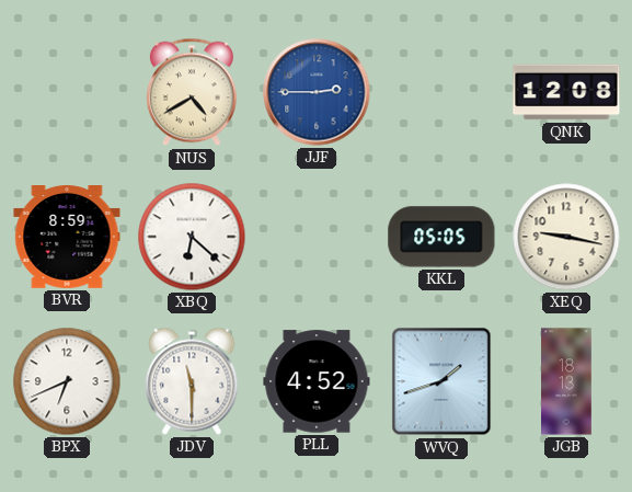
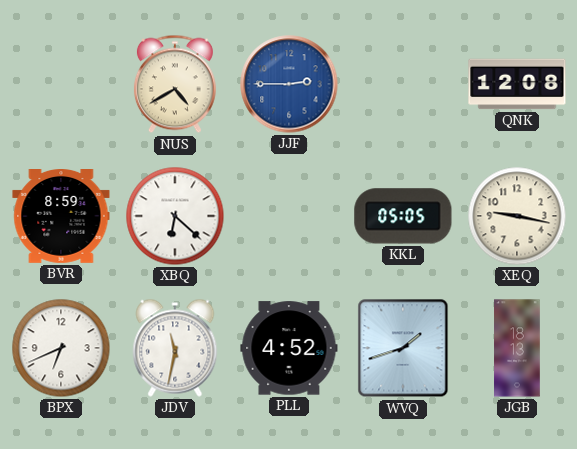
JDV: 11:30 -> 11:32 (175, 348)
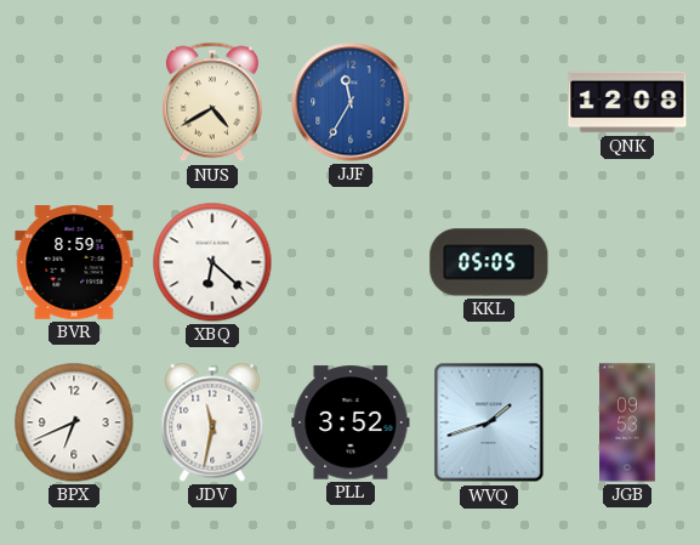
JJF: 2:45 -> 11:35 (351, 102)
XEQ: 9:17 -> none (517, 216)
PLL: 4:52 -> 3:52 (351, 422)
JGB: 18:13 -> 09:53 (627, 422)
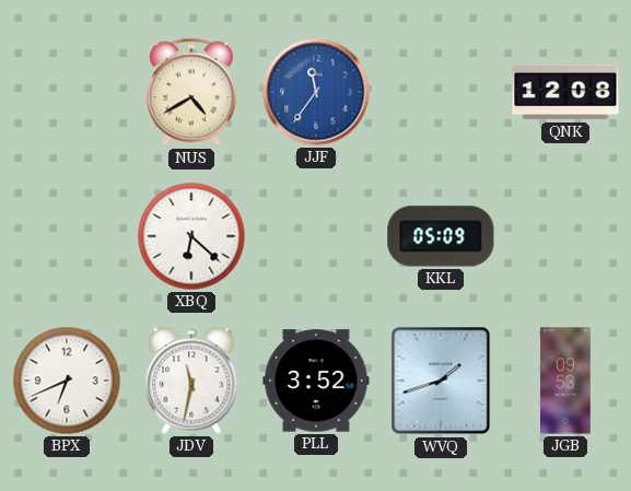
JJF: 11:35 -> 11:36 (316, 92)
BVR: 8:59 -> none (74, 263)
KKL: 05:05 -> 05:09 (441, 236)
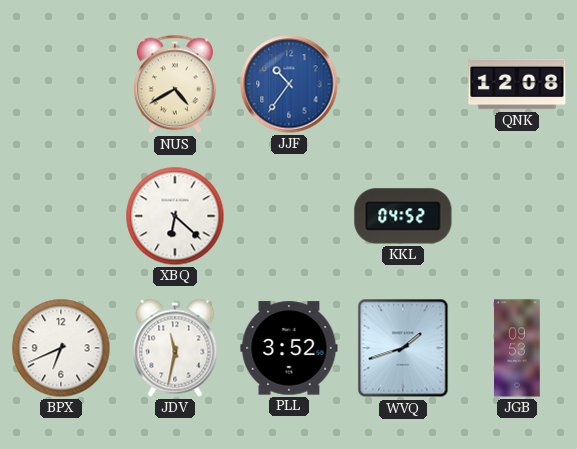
JJF: 11:36 -> 10:36 (289, 84)
KKL: 05:09 -> 04:52 (403, 216)
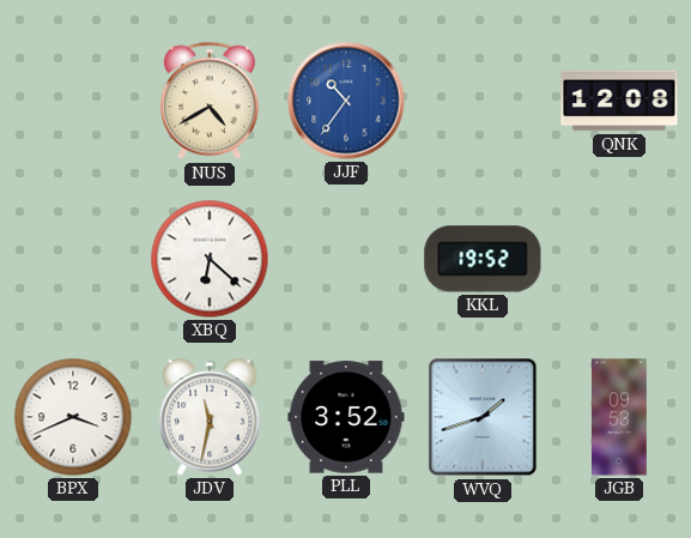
KKL: 04:52 -> 19:52 (483, 259)
BPX: 6:41 -> 3:41 (73, 417)
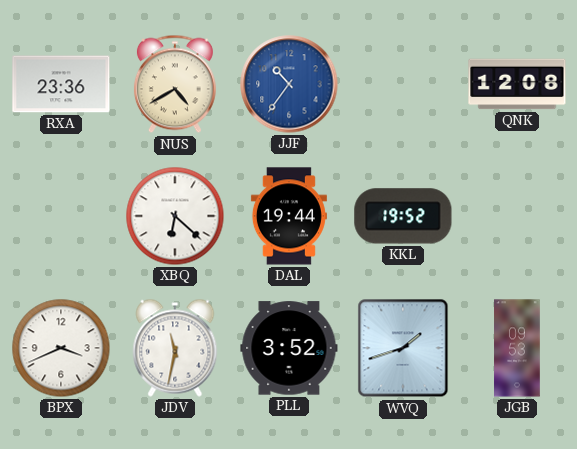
RXA: none -> 23:36 (61, 84)
DAL: none -> 19:44 (289, 216)
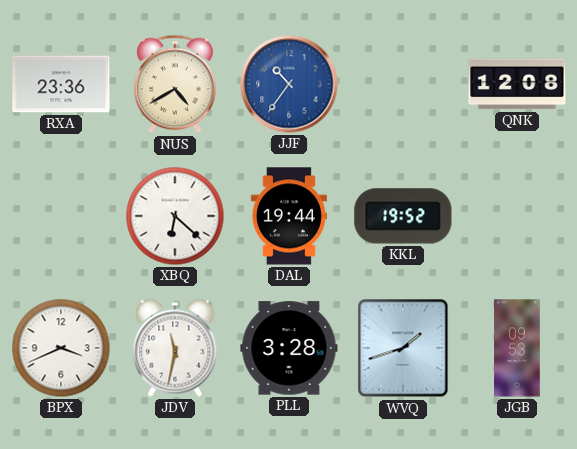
PLL: 3:52 -> 3:28 (289, 348)
